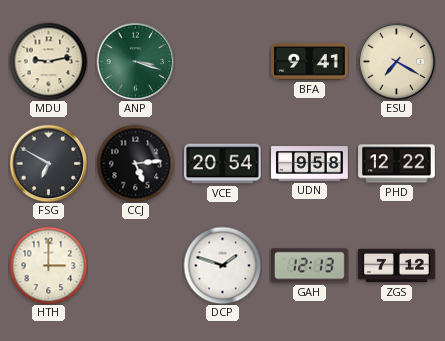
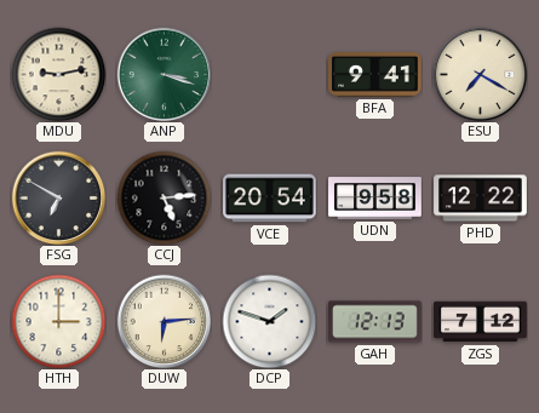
DUW: none -> 6:14 (164, 321)
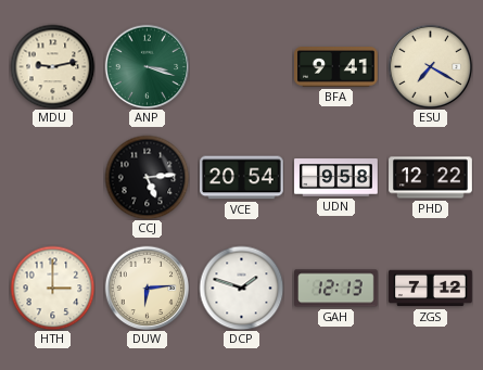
FSG: 6:50 -> none (58, 197)
